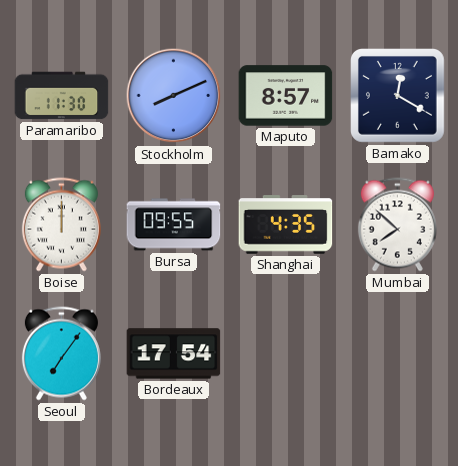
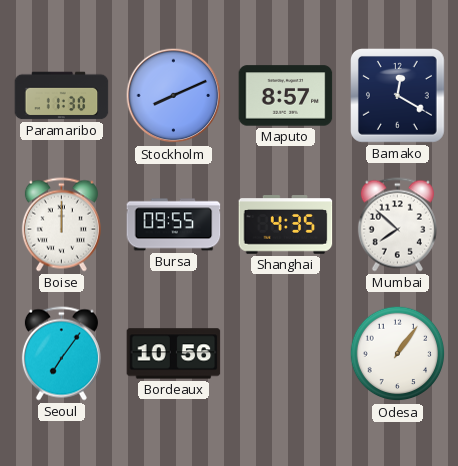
Bordeaux: 17:54 -> 10:56 (174, 354)
Odesa: none -> 1:06 (398, 354)
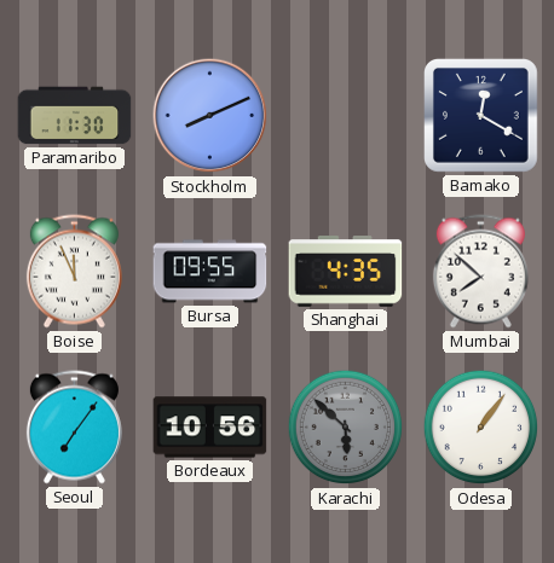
Maputo: 8:57 -> none (286, 96)
Boise: 12:00 -> 11:56 (74, 272)
Karachi: none -> 5:52 (346, 428)
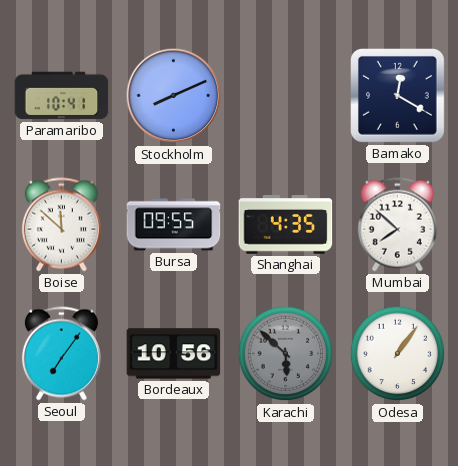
Paramaribo: 11:30 -> 10:41 (62, 96)
Boise: 11:56 -> 11:52 (61, 225)
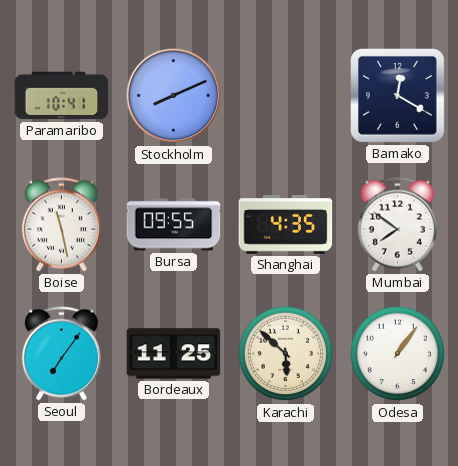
Boise: 11:52 -> 11:28 (61, 225)
Mumbai: 7:52 -> 7:51 (397, 225)
Bordeaux: 10:56 -> 11:25 (174, 354)
Karachi dial: grey -> cream (286, 354)
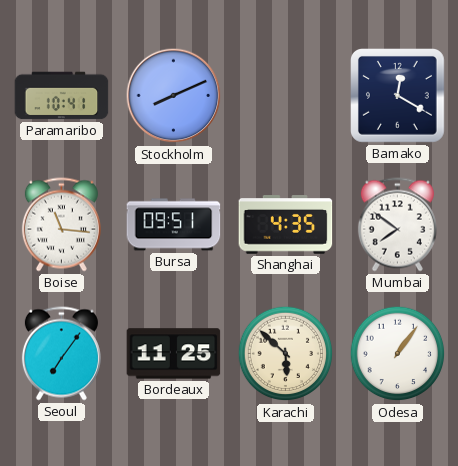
Boise: 11:28 -> 11:16 (61, 225)
Bursa: 09:55 -> 09:51 (174, 225)
